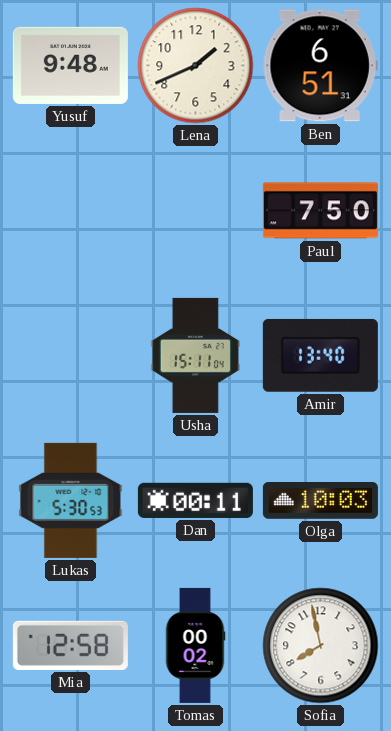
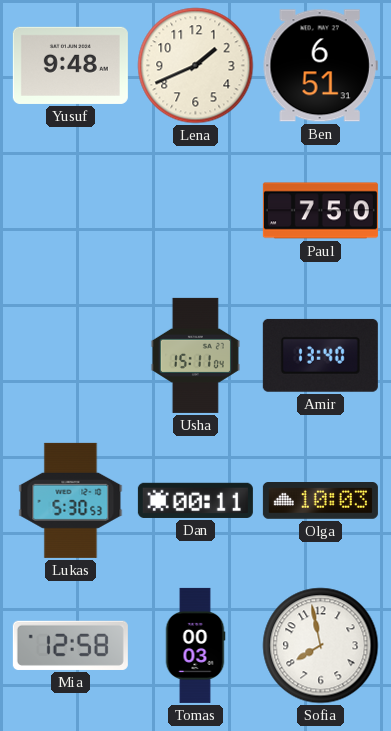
Tomas: 00:02 -> 00:03 (195, 645)
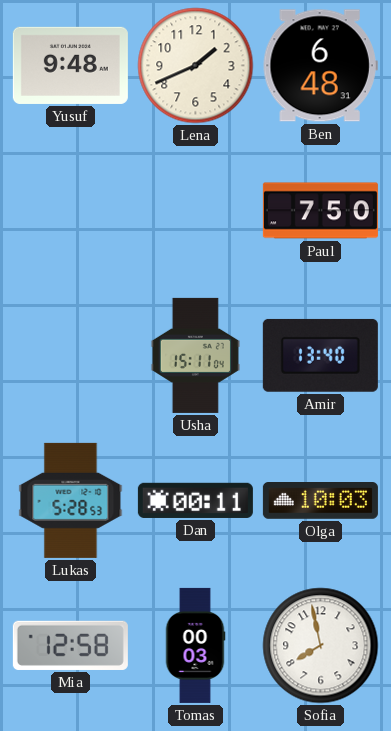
Ben: 6:51 -> 6:48 (320, 66)
Lukas: 5:30 -> 5:28 (71, 500)
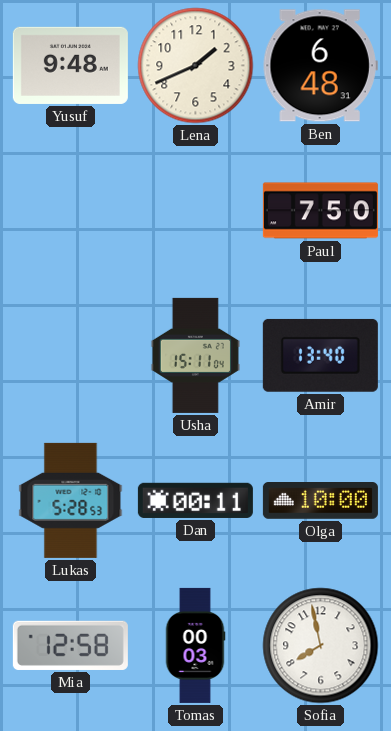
Olga: 10:03 -> 10:00 (320, 501)
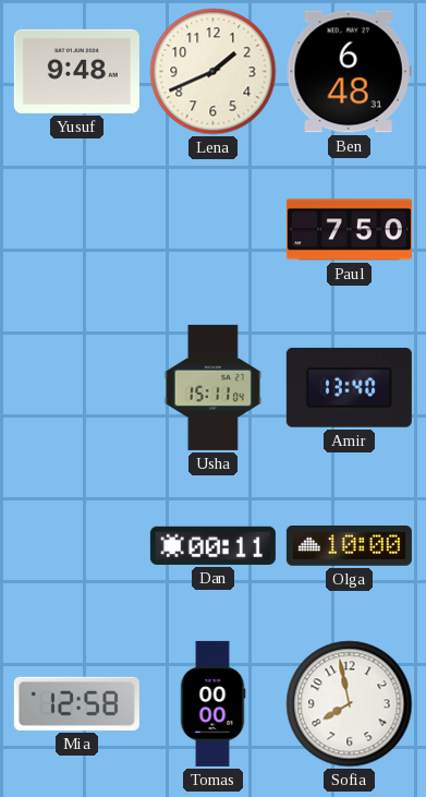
Lukas: 5:28 -> none (71, 500)
Tomas: 00:03 -> 00:00 (212, 703)
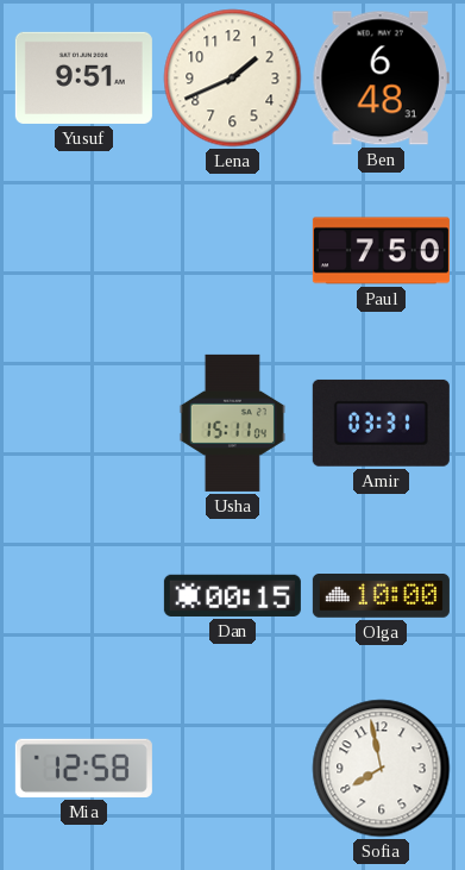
Yusuf: 9:48 -> 9:51 (83, 77)
Amir: 13:40 -> 03:31 (381, 423)
Dan: 00:11 -> 00:15 (232, 595)
Tomas: 00:00 -> none (212, 703)
